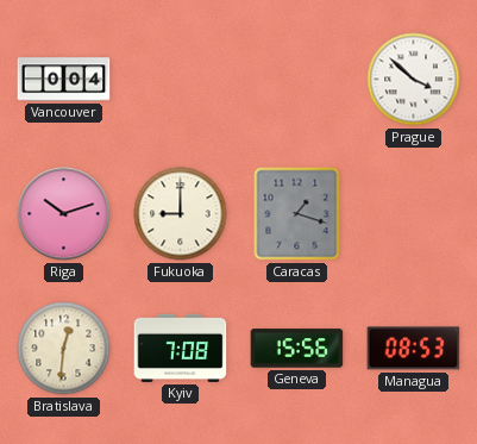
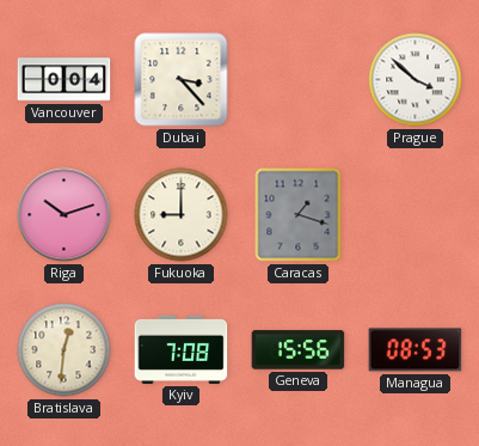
Dubai: none -> 3:23 (182, 80)
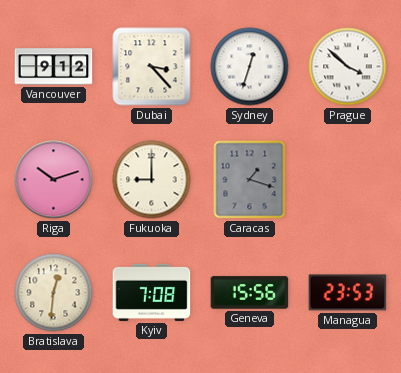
Vancouver: 0:04 -> 9:12 (54, 67)
Sydney: none -> 12:33 (250, 67)
Managua: 08:53 -> 23:53 (348, 293)
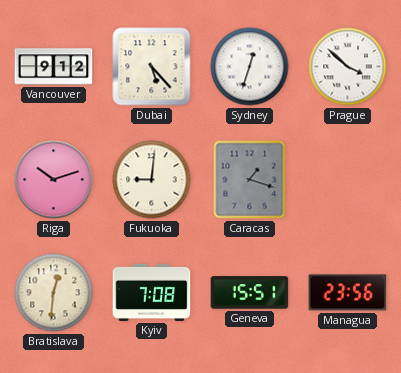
Dubai: 3:23 -> 5:23 (152, 67)
Fukuoka: 9:00 -> 9:01 (152, 180)
Geneva: 15:56 -> 15:51 (250, 293)
Managua: 23:53 -> 23:56 (348, 293)
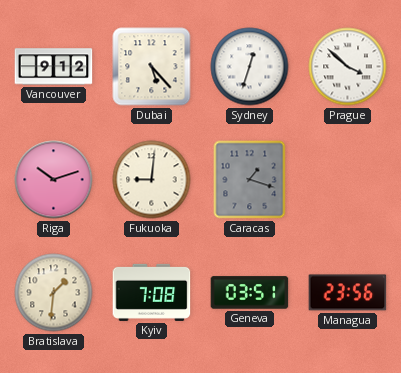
Bratislava: 12:31 -> 1:31 (54, 293)
Geneva: 15:51 -> 03:51 (250, 293)
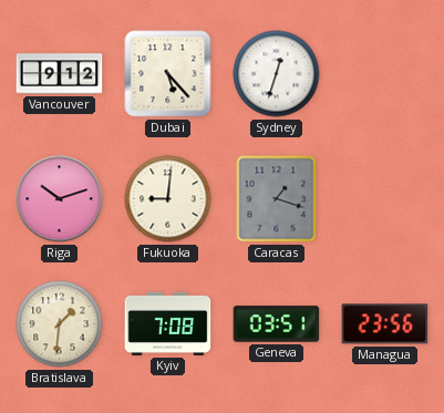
Prague: 3:52 -> none (348, 67)
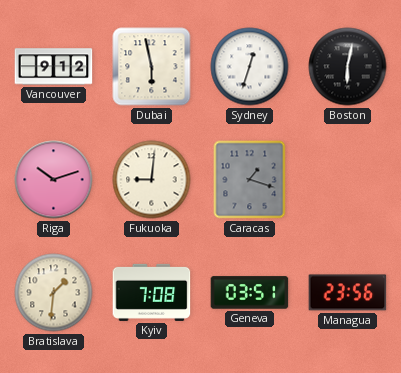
Dubai: 5:23 -> 5:58 (152, 67)
Boston: none -> 6:02 (348, 67)
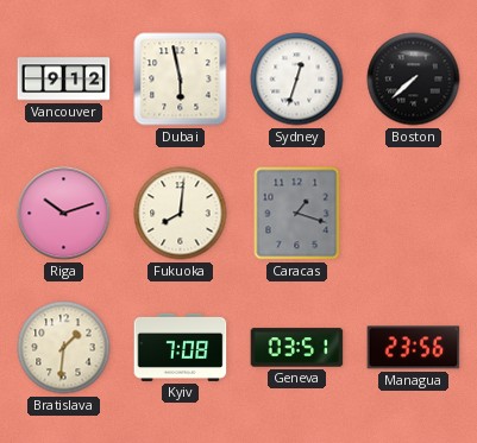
Boston: 6:02 -> 7:38 (414, 80)
Fukuoka: 9:01 -> 8:01 (181, 214)
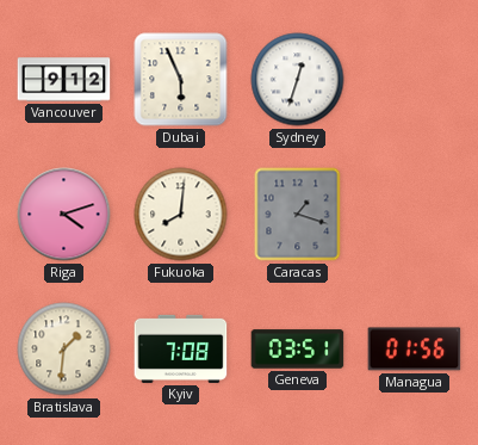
Dubai: 5:58 -> 5:56 (181, 80)
Boston: 7:38 -> none (414, 80)
Riga: 10:12 -> 4:12 (64, 215)
Managua: 23:56 -> 01:56 (415, 350)
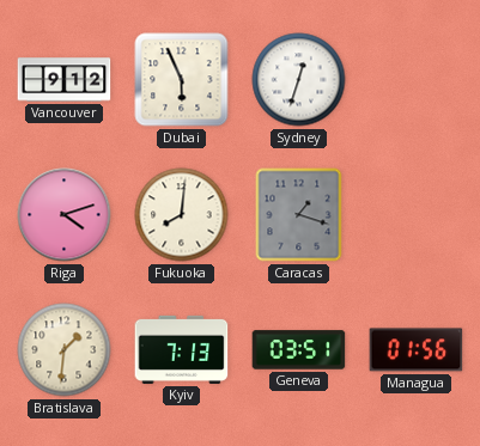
Kyiv: 7:08 -> 7:13 (182, 349)
